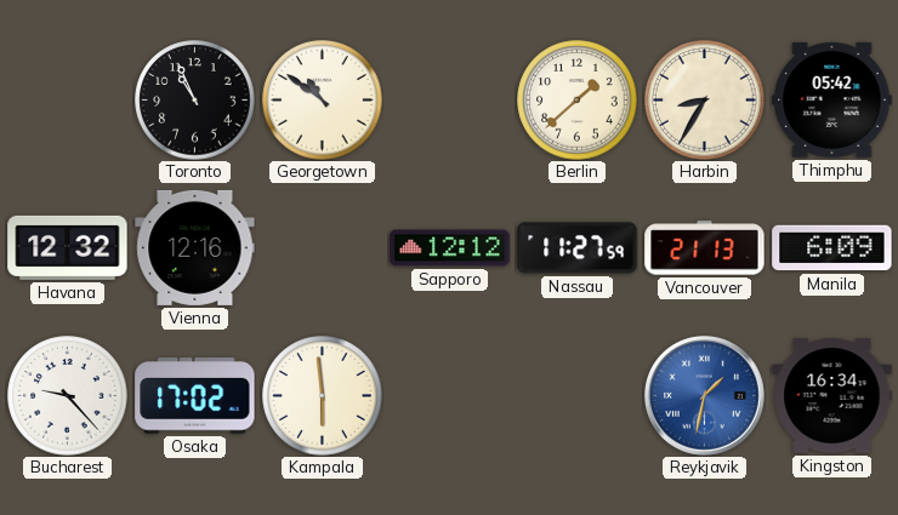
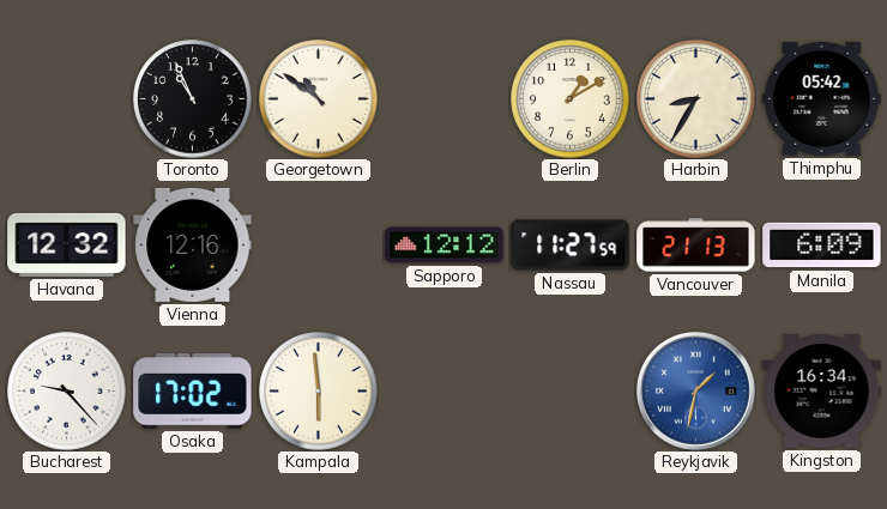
Berlin: 1:38 -> 1:10 (571, 99)
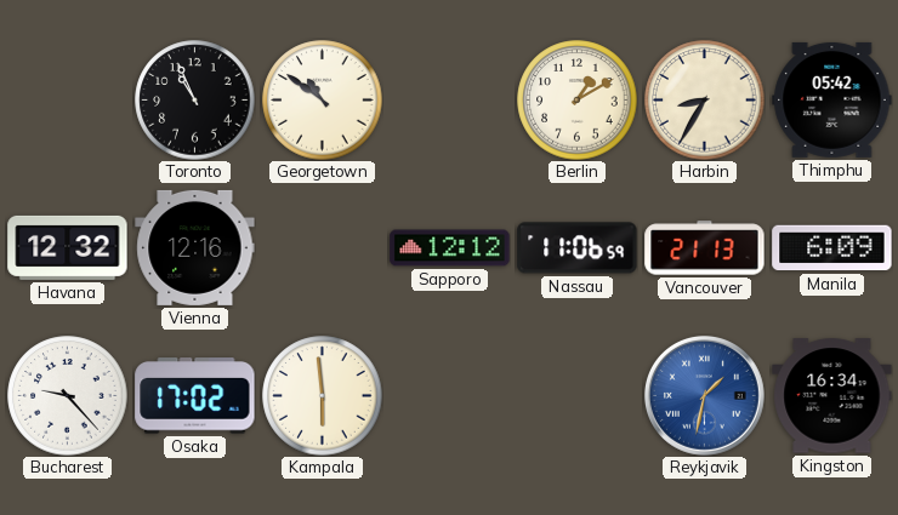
Nassau: 11:27 -> 11:06 (578, 248)
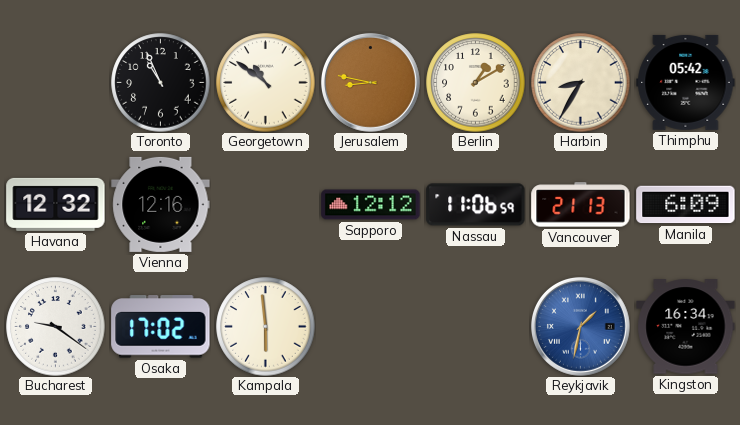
Jerusalem: none -> 8:47 (370, 82)
Bucharest: 9:23 -> 9:21 (56, 327)
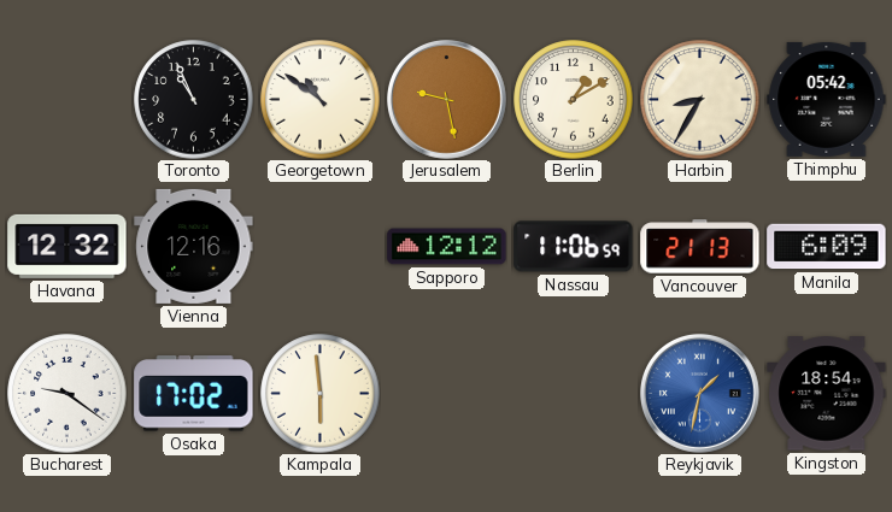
Jerusalem: 8:47 -> 9:28 (446, 99)
Kingston: 16:34 -> 18:54 (827, 394)
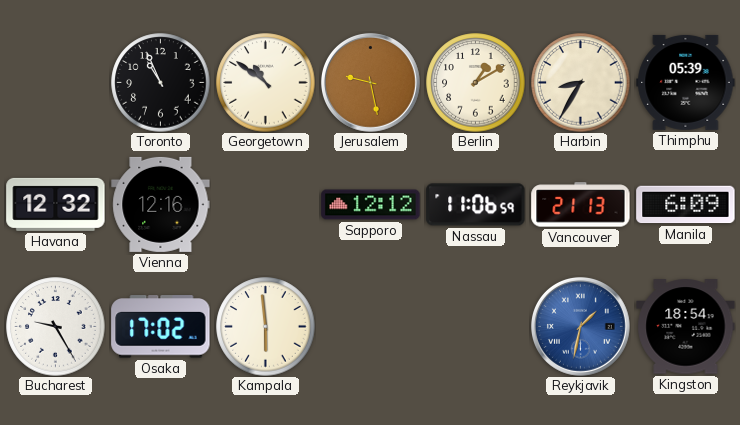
Thimphu: 05:42 -> 05:39 (686, 82)
Bucharest: 9:21 -> 9:25 (56, 327)
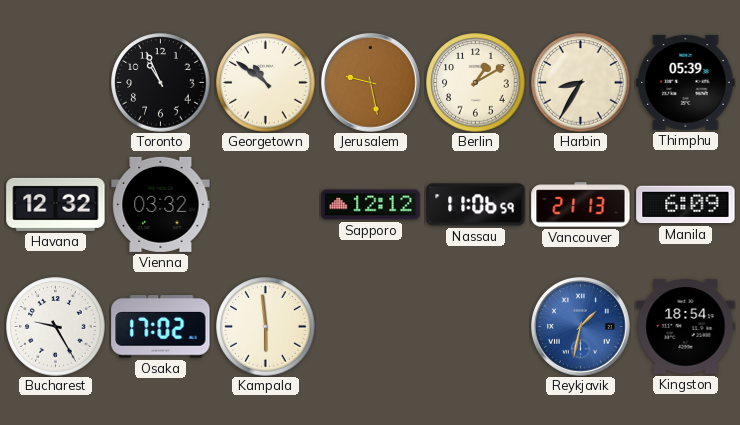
Vienna: 12:16 -> 03:32 (161, 204)
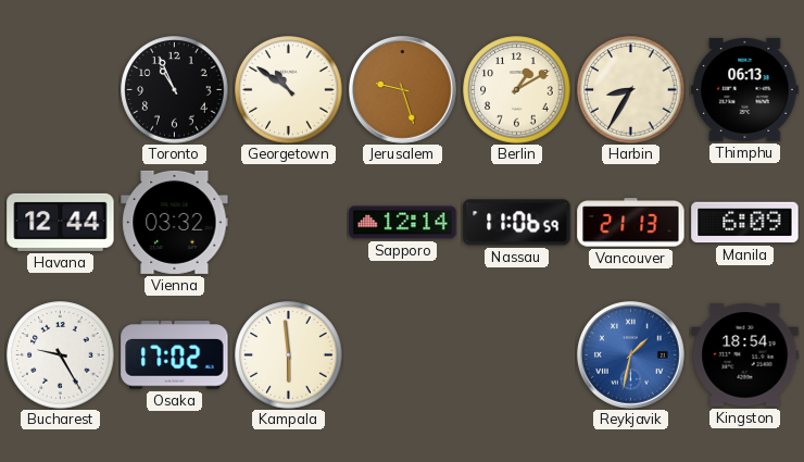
Jerusalem: 9:28 -> 9:27 (402, 89)
Thimphu: 05:39 -> 06:13 (745, 89)
Havana: 12:32 -> 12:44 (61, 222)
Sapporo: 12:12 -> 12:14 (403, 223)
